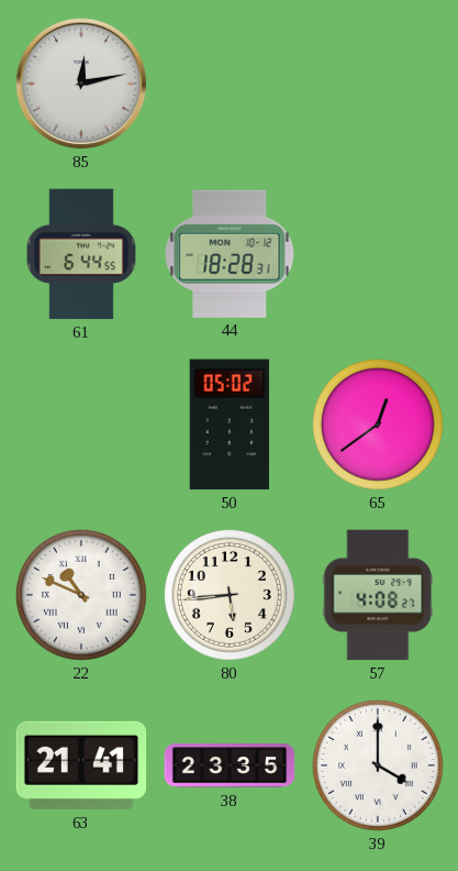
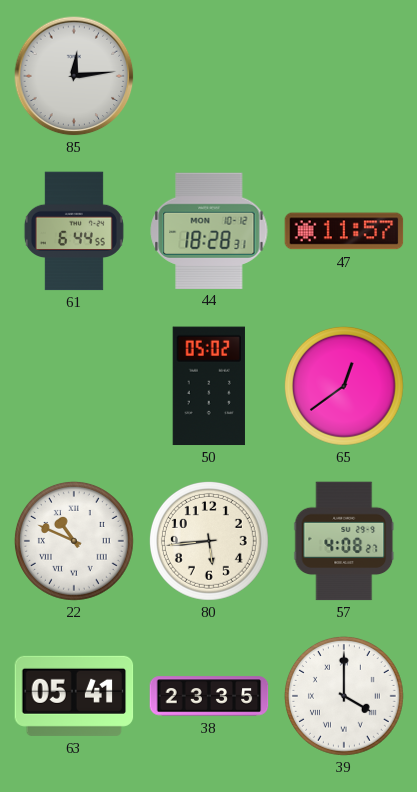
85: 12:13 -> 12:14 (74, 76)
47: none -> 11:57 (344, 231)
63: 21:41 -> 05:41 (74, 696)
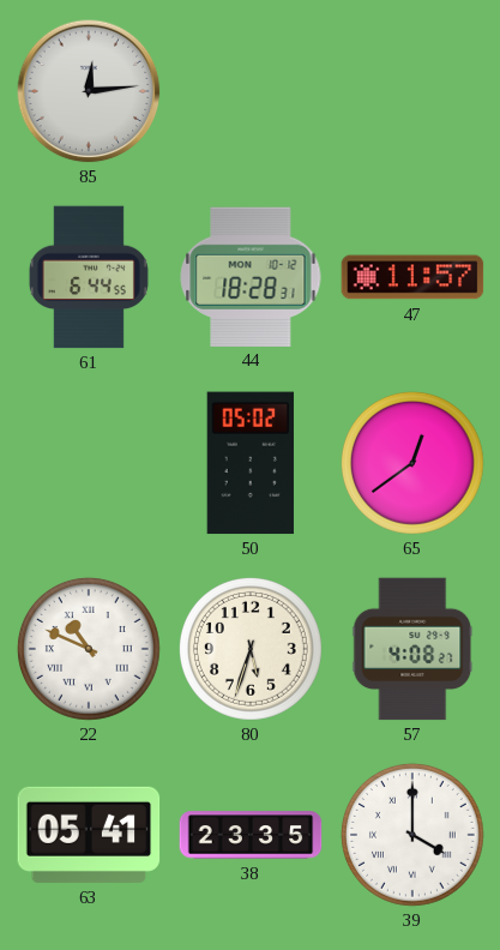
80: 5:44 -> 5:33 (251, 649)
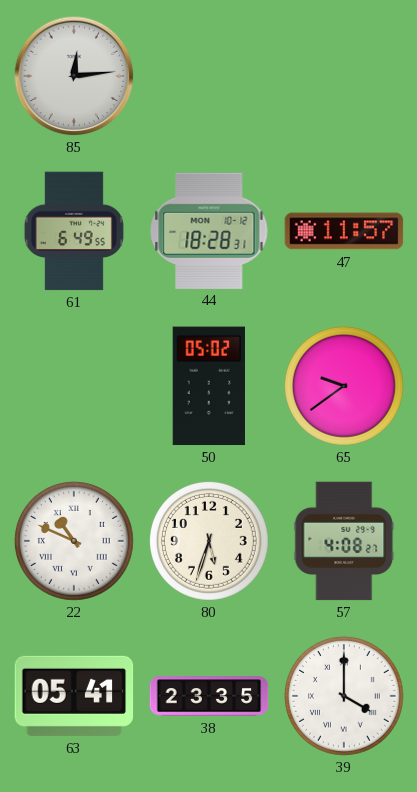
61: 6:44 -> 6:49 (74, 231)
65: 12:39 -> 9:39 (344, 386)
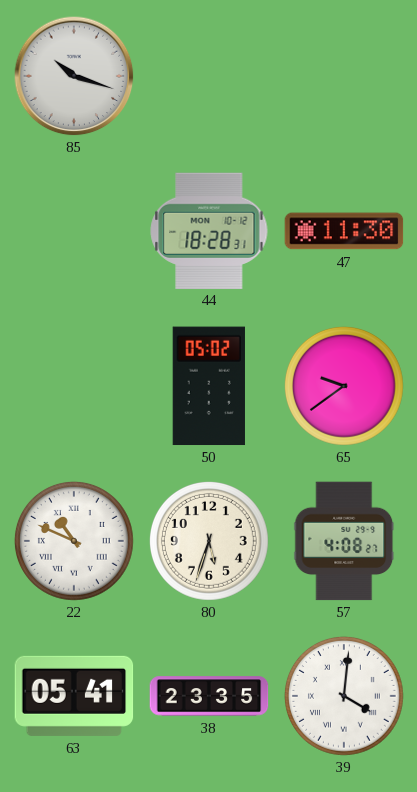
85: 12:14 -> 10:18 (74, 76)
61: 6:49 -> none (74, 231)
47: 11:57 -> 11:30 (344, 231)
39: 4:00 -> 4:01 (344, 696)
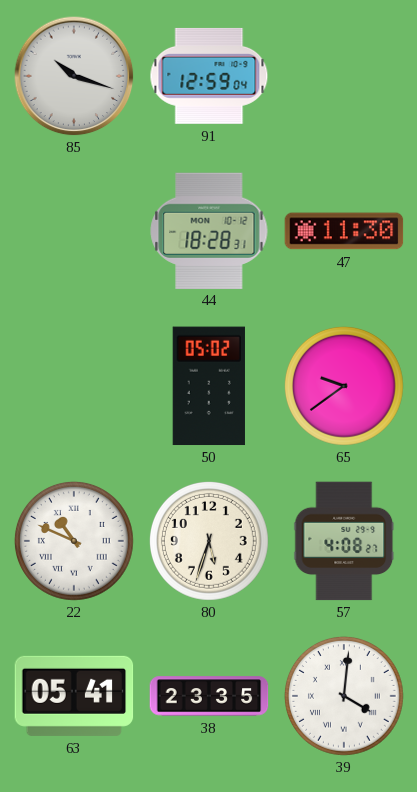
91: none -> 12:59 (209, 76)
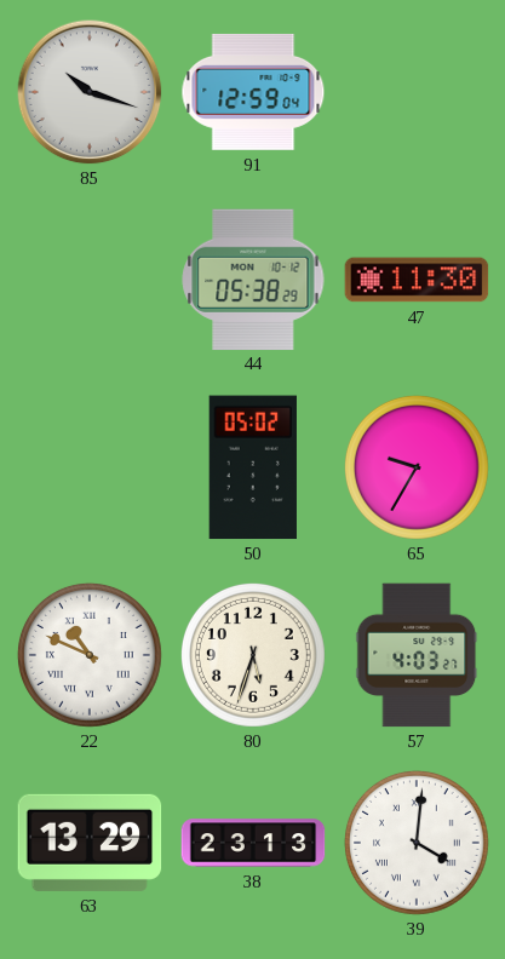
44: 18:28 -> 05:38 (253, 278)
65: 9:39 -> 9:35 (417, 467)
57: 4:08 -> 4:03 (417, 655)
63: 05:41 -> 13:29 (90, 843)
38: 23:35 -> 23:13 (253, 843)
